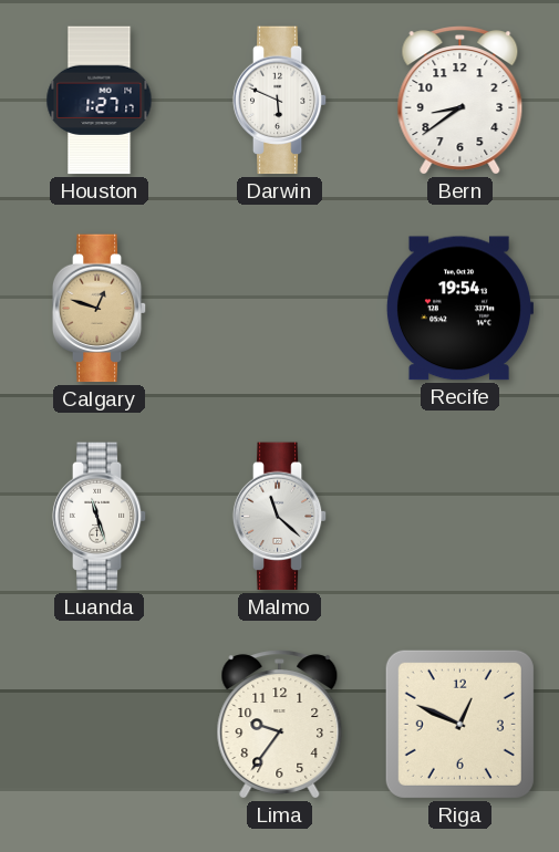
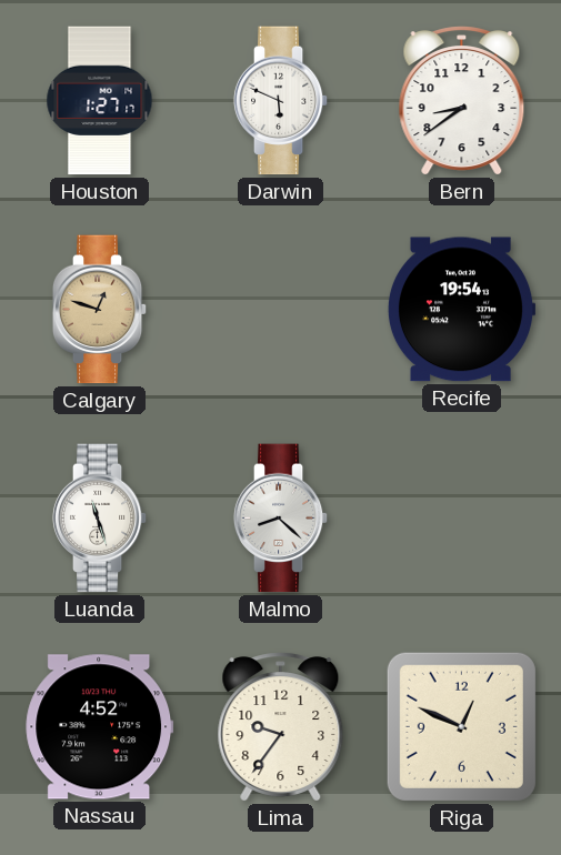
Malmo: 11:22 -> 8:22 (281, 519)
Nassau: none -> 4:52 (100, 727)
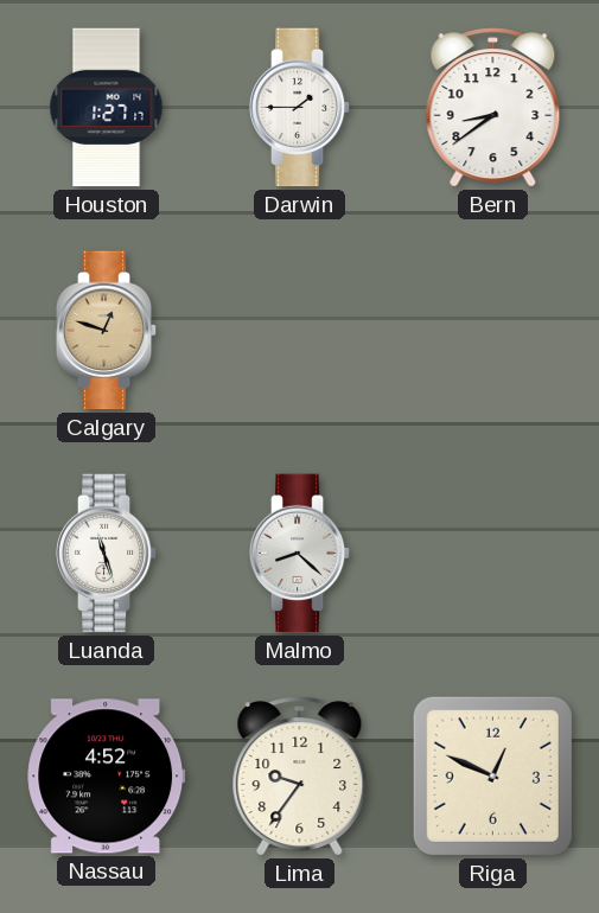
Darwin: 5:49 -> 1:45 (300, 108)
Recife: 19:54 -> none (461, 310)
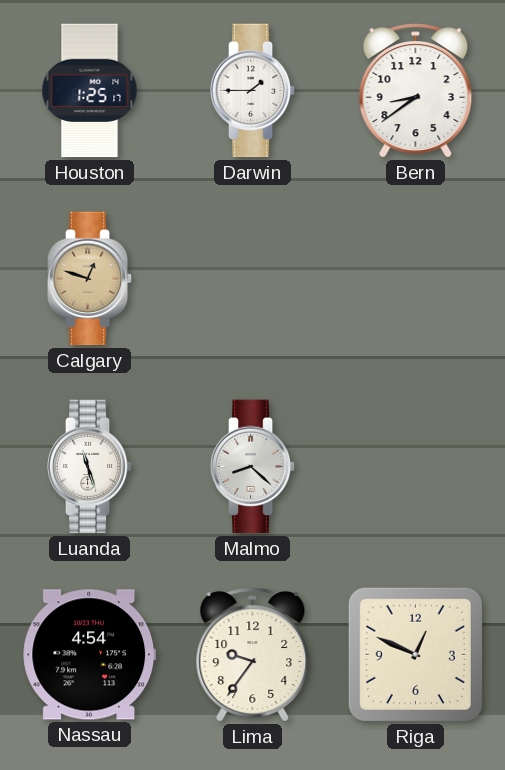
Houston: 1:27 -> 1:25 (90, 91)
Nassau: 4:52 -> 4:54 (90, 655)
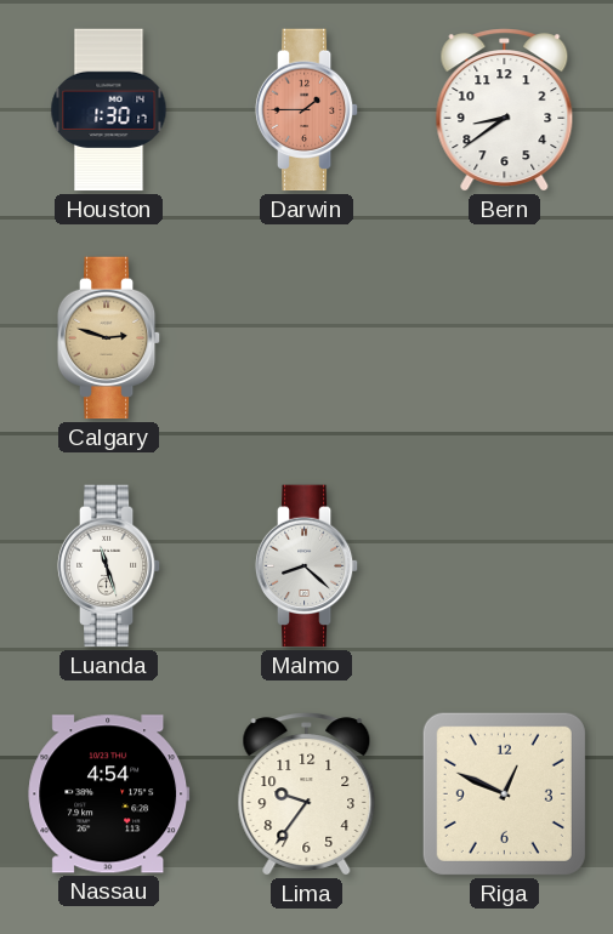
Houston: 1:25 -> 1:30 (109, 110)
Darwin dial: white -> salmon (307, 110)
Calgary: 12:48 -> 2:48 (109, 338)
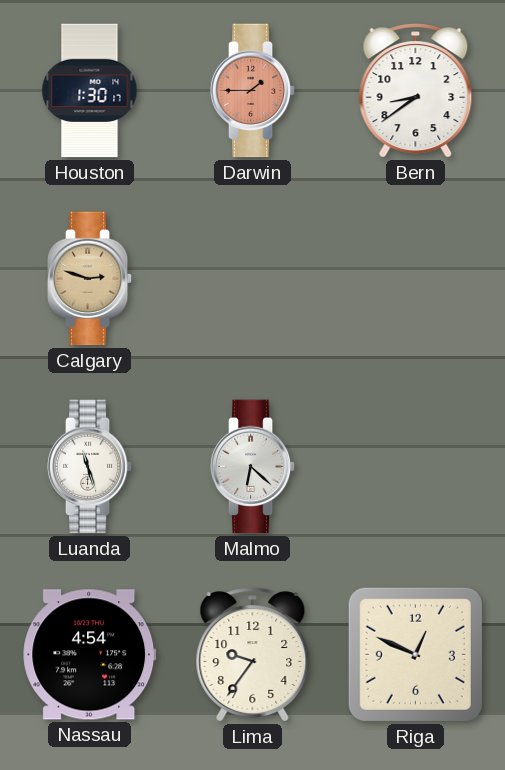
Malmo: 8:22 -> 6:22 (253, 467)
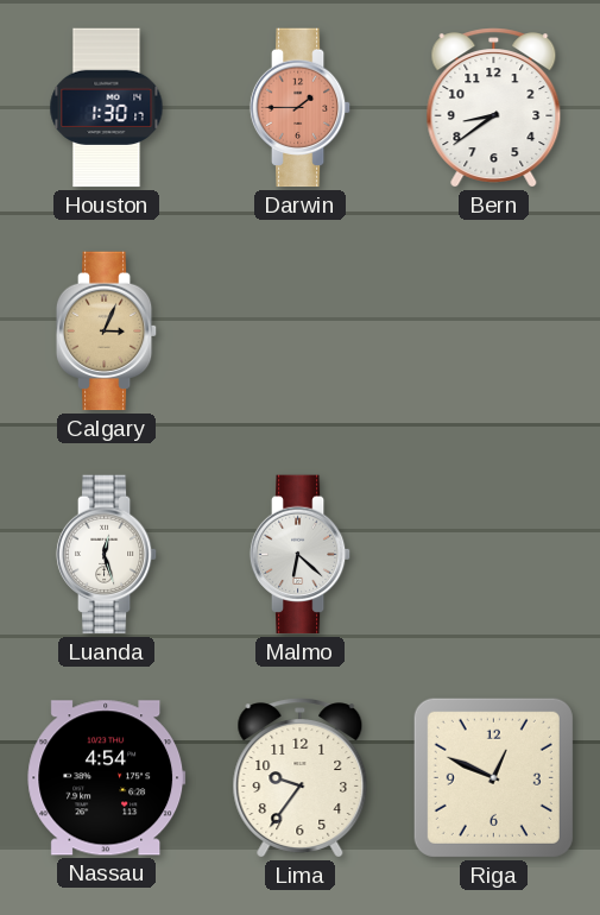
Calgary: 2:48 -> 3:04 (107, 332)
Luanda: 11:27 -> 12:27 (107, 555)
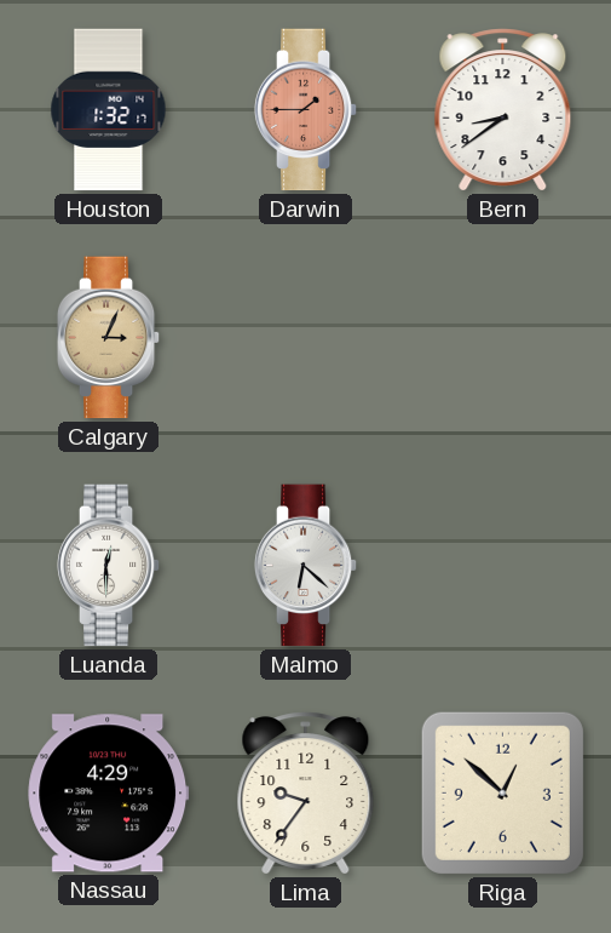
Houston: 1:30 -> 1:32 (109, 110)
Luanda: 12:27 -> 12:30 (109, 566)
Nassau: 4:54 -> 4:29 (109, 794)
Riga: 12:49 -> 12:52 (502, 792)
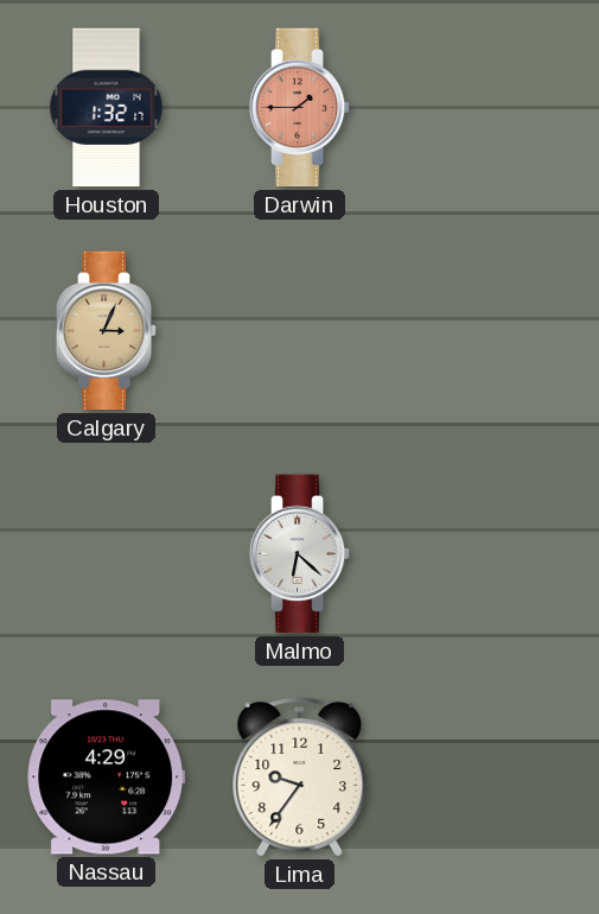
Bern: 8:39 -> none (503, 110)
Luanda: 12:30 -> none (109, 566)
Riga: 12:52 -> none (502, 792)
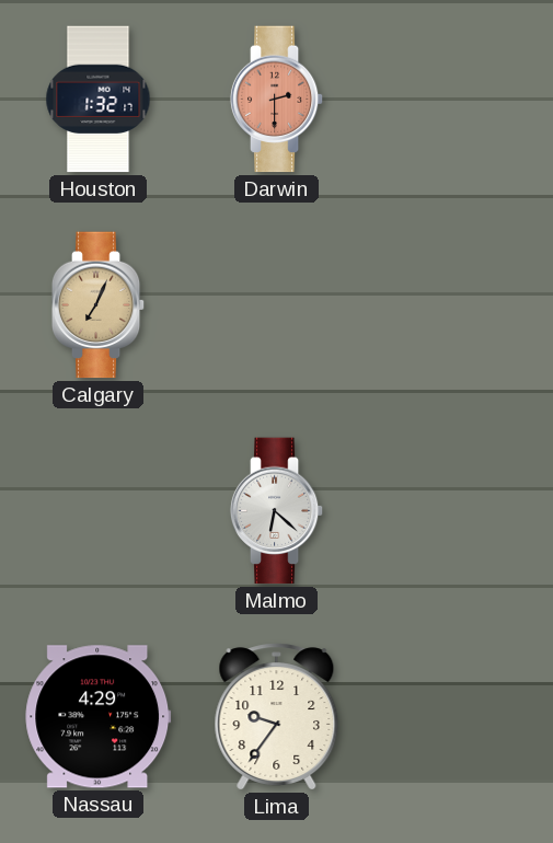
Darwin: 1:45 -> 2:30 (277, 100)
Calgary: 3:04 -> 7:04 (99, 305)
